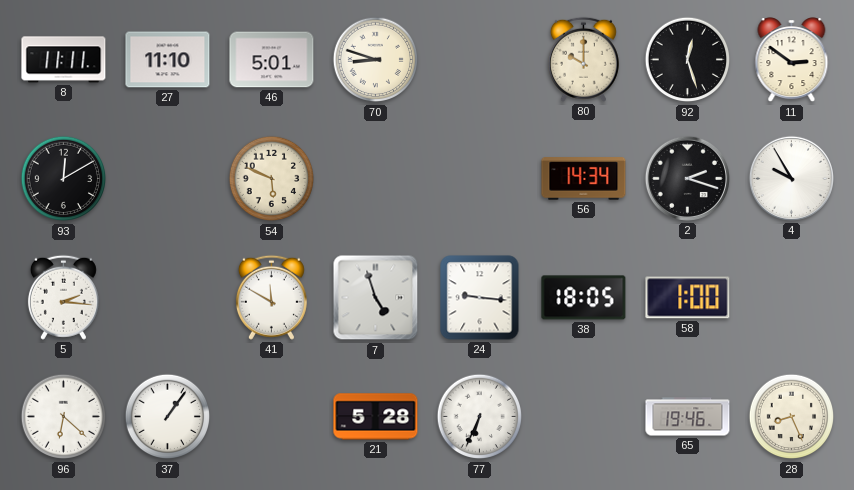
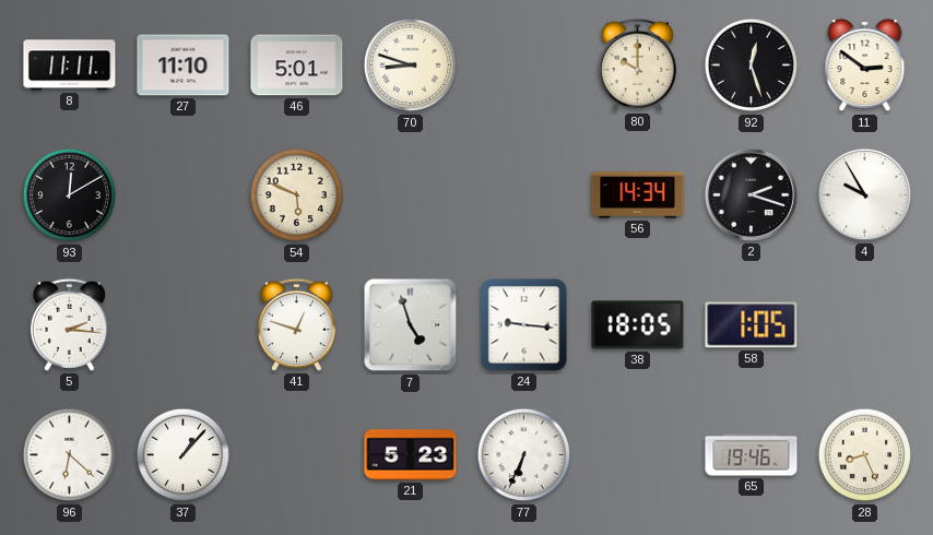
41: 11:50 -> 12:48 (296, 324)
58: 1:00 -> 1:05 (752, 325)
37: 1:06 -> 1:07 (184, 455)
21: 5:28 -> 5:23 (411, 455)
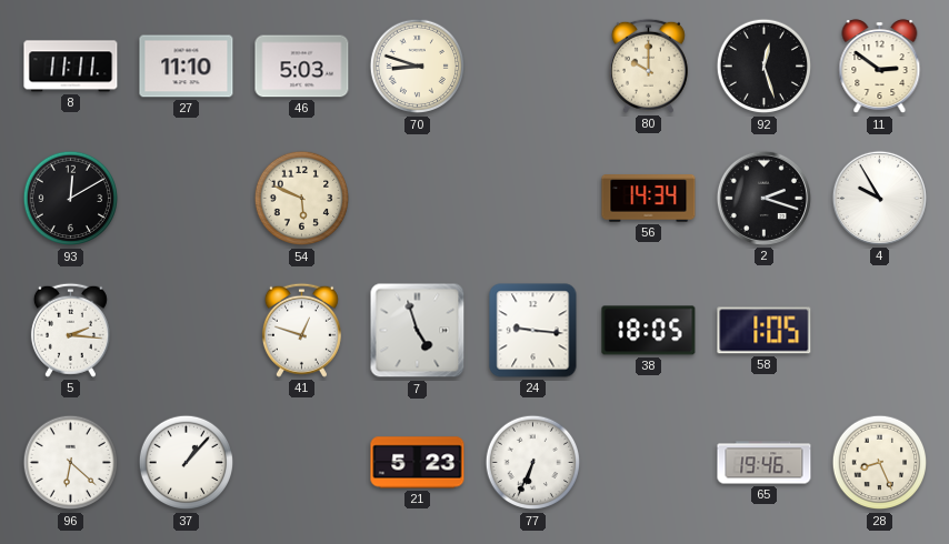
46: 5:01 -> 5:03 (302, 67)
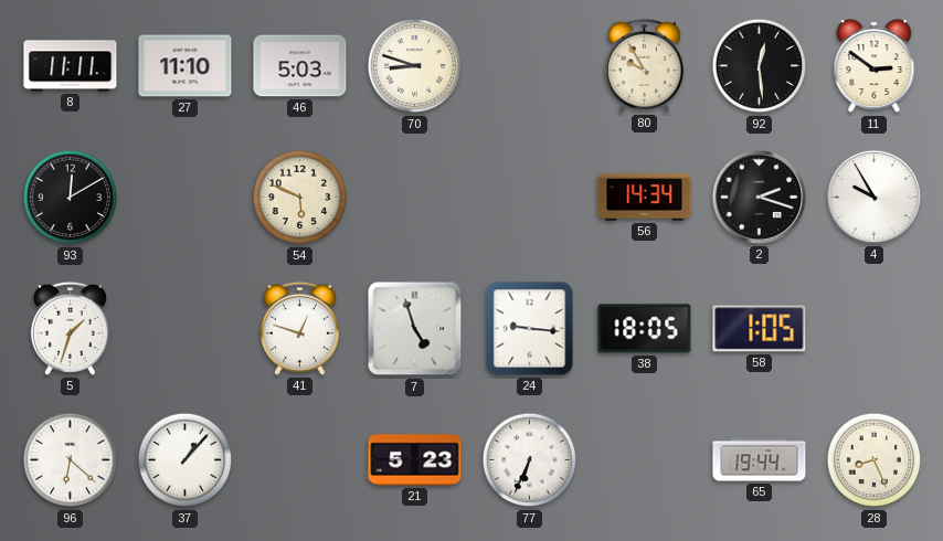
80: 10:00 -> 9:55 (644, 65)
92: 12:27 -> 12:29 (760, 66)
5: 2:16 -> 1:33 (70, 328)
65: 19:46 -> 19:44 (760, 460)
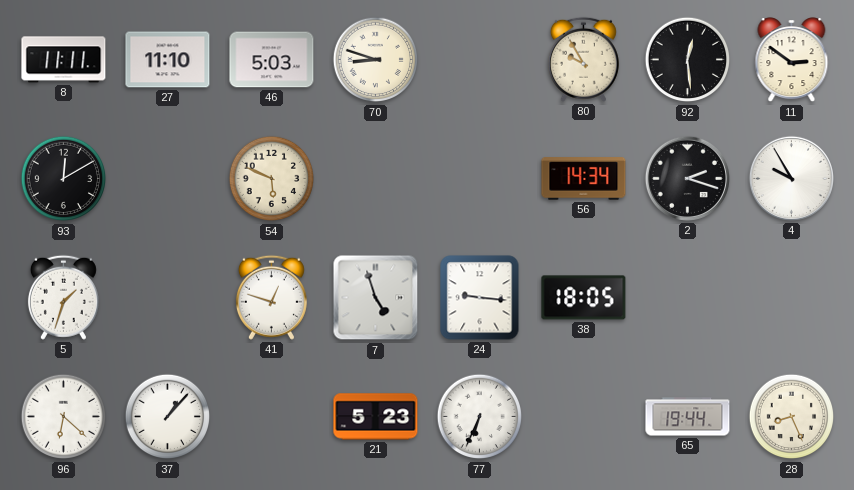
58: 1:05 -> none (760, 329)
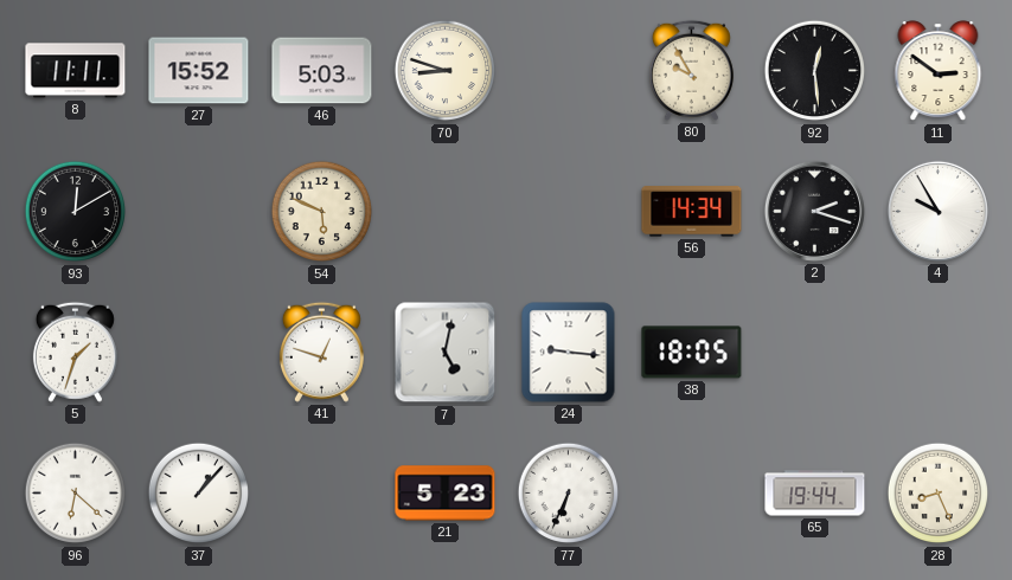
27: 11:10 -> 15:52 (199, 71)
7: 4:57 -> 5:02 (446, 353)
